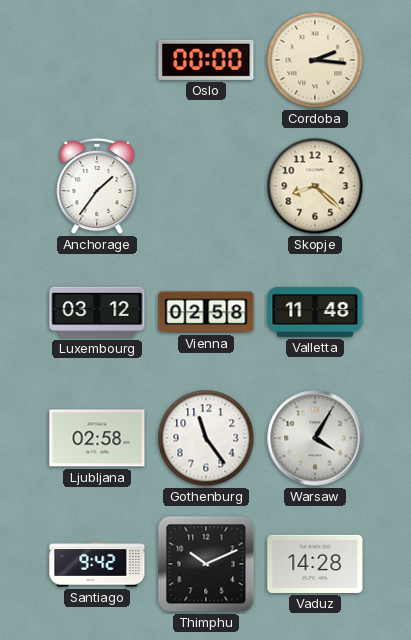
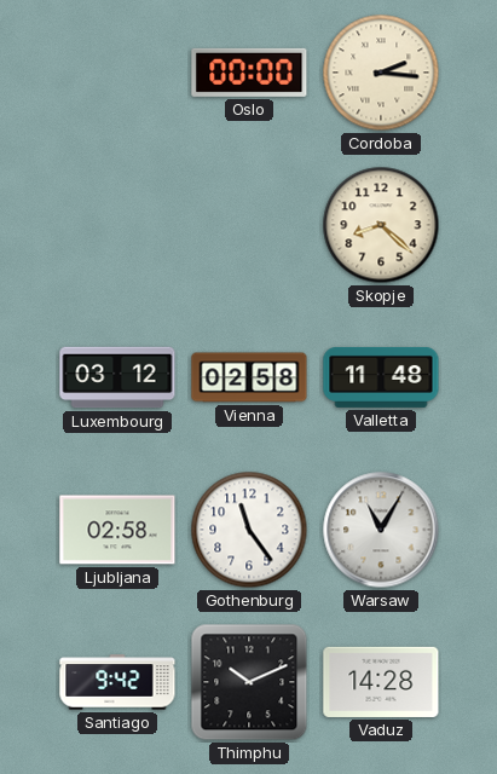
Anchorage: 1:36 -> none (97, 186)
Warsaw: 4:05 -> 11:05 (381, 530)
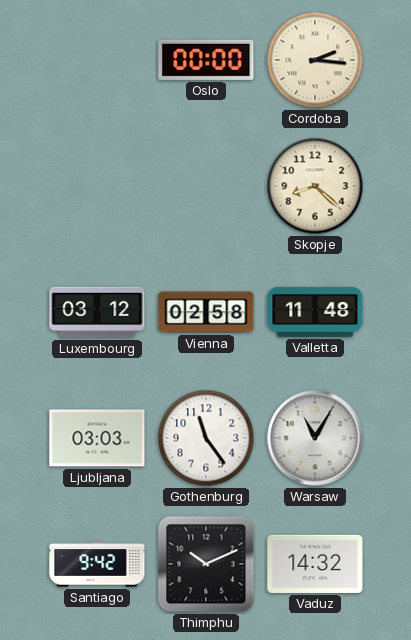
Ljubljana: 02:58 -> 03:03 (97, 438)
Vaduz: 14:28 -> 14:32 (315, 564)
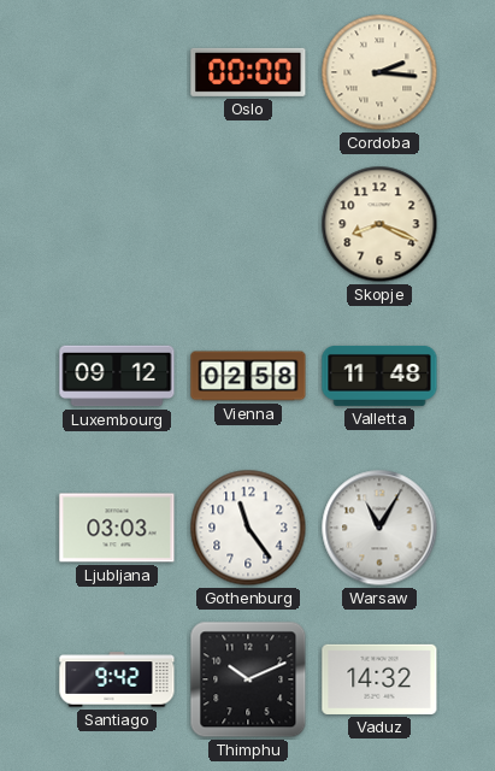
Skopje: 8:22 -> 8:19 (379, 224)
Luxembourg: 03:12 -> 09:12 (117, 376)
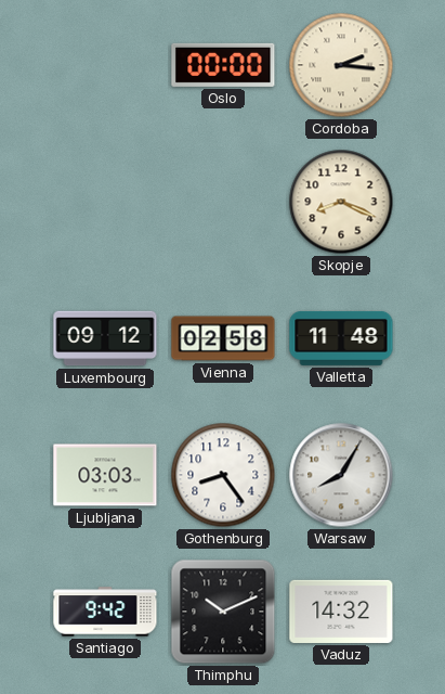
Gothenburg: 11:24 -> 8:24 (223, 475)
Warsaw: 11:05 -> 8:05 (341, 475)
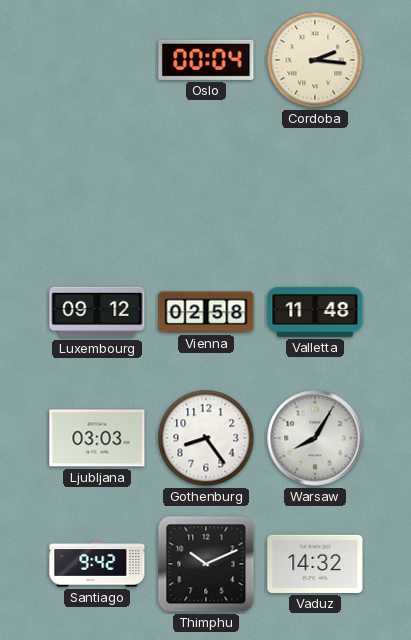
Oslo: 00:00 -> 00:04 (206, 60)
Skopje: 8:19 -> none (341, 202)
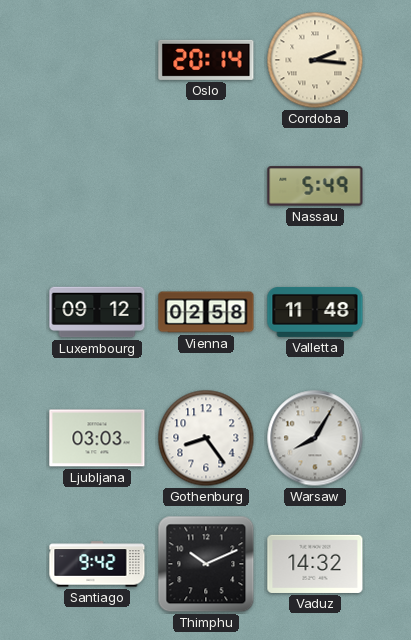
Oslo: 00:04 -> 20:14 (206, 60)
Nassau: none -> 5:49 (315, 186)
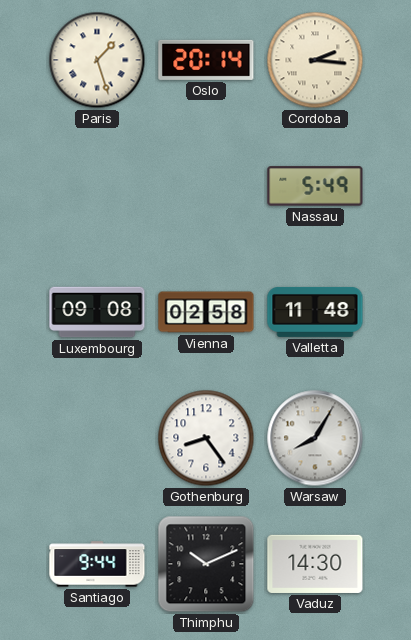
Paris: none -> 1:27 (97, 60)
Luxembourg: 09:12 -> 09:08 (97, 312)
Ljubljana: 03:03 -> none (97, 438)
Santiago: 9:42 -> 9:44 (97, 564)
Vaduz: 14:32 -> 14:30 (315, 564)
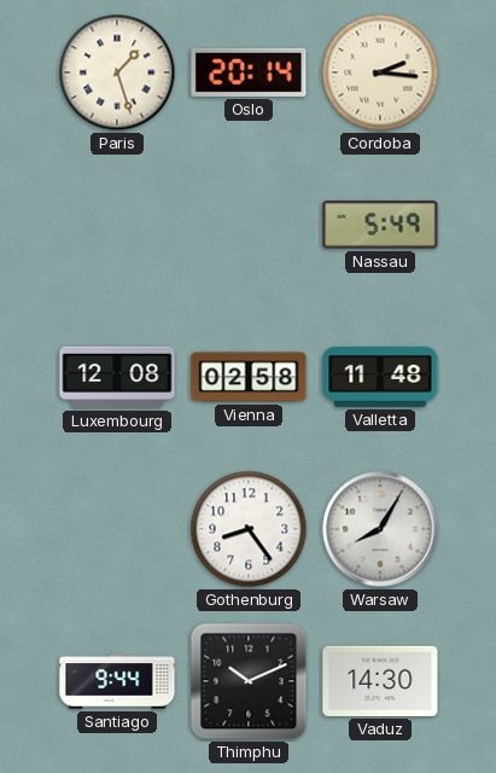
Luxembourg: 09:08 -> 12:08 (117, 377)
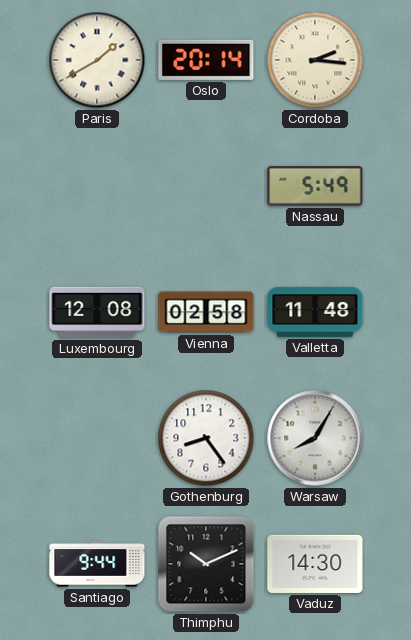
Paris: 1:27 -> 1:40 (97, 60)
